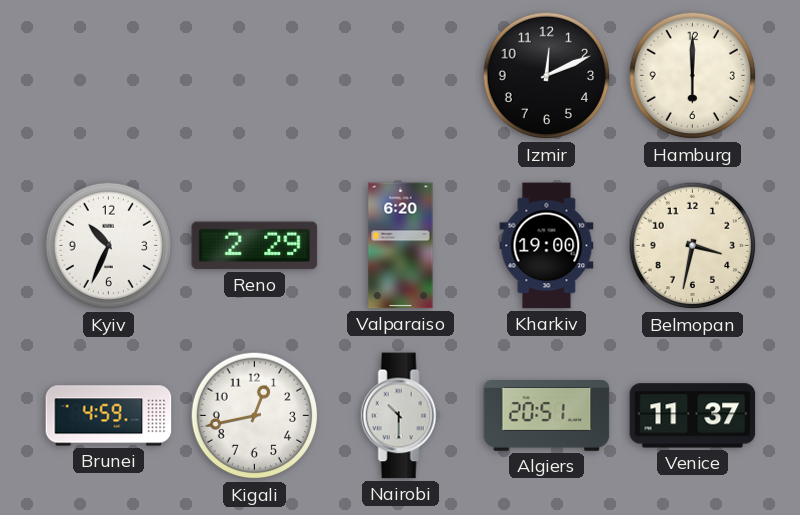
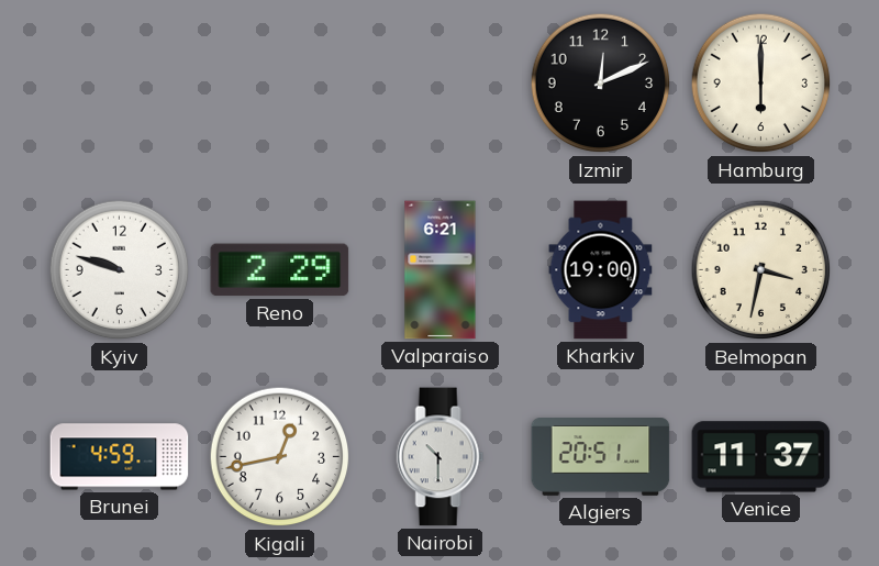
Kyiv: 10:34 -> 9:48 (120, 270)
Valparaiso: 6:20 -> 6:21 (441, 270)
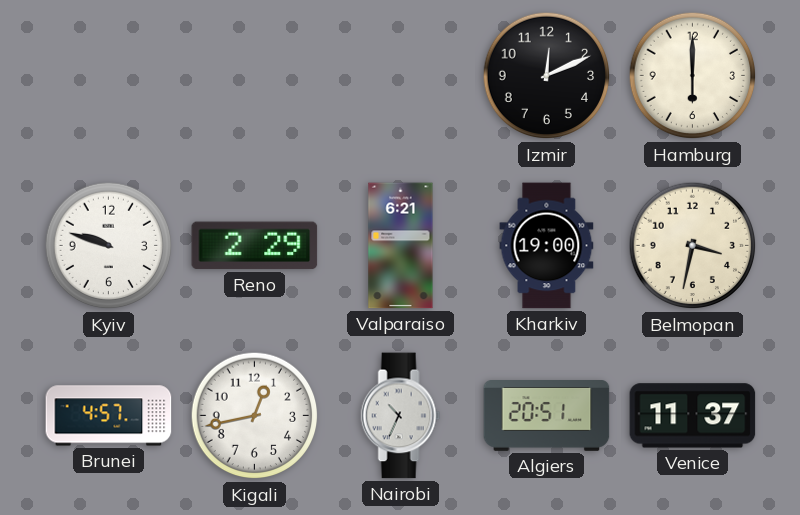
Brunei: 4:59 -> 4:57 (109, 416)
Nairobi: 10:30 -> 10:34 (401, 416)
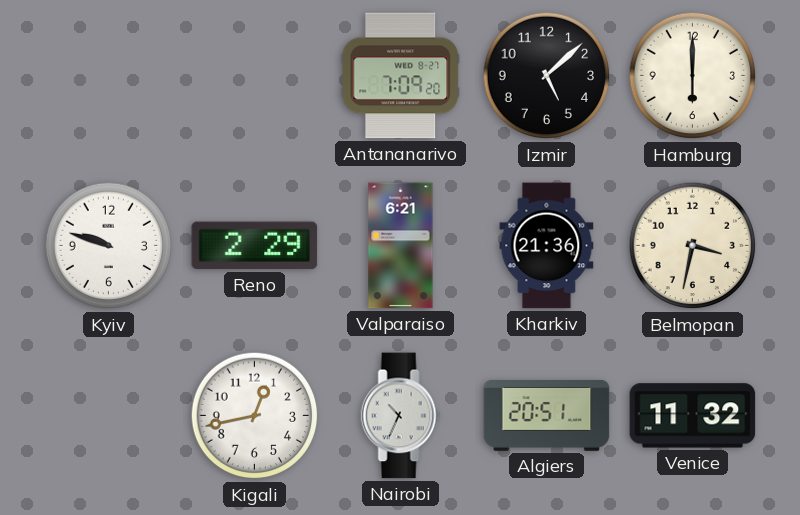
Antananarivo: none -> 7:09 (401, 76)
Izmir: 12:11 -> 5:08 (547, 76)
Kharkiv: 19:00 -> 21:36 (547, 246)
Brunei: 4:57 -> none (109, 416)
Venice: 11:37 -> 11:32 (693, 416)
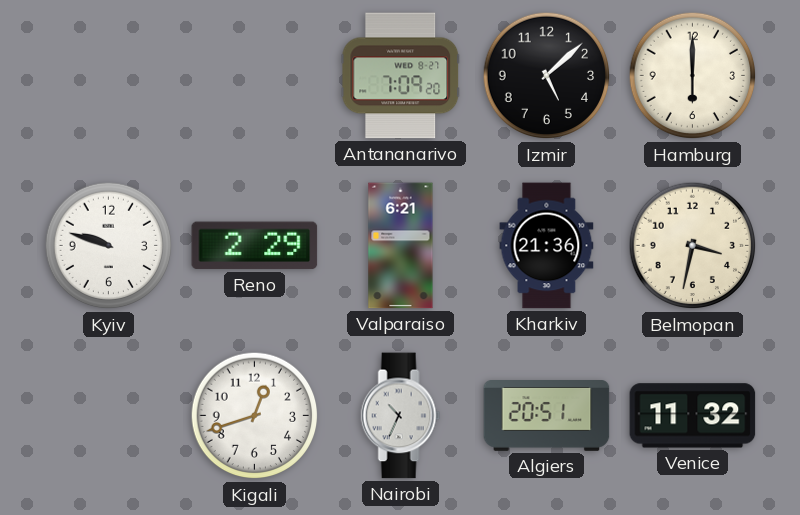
Kigali: 12:43 -> 12:42 (255, 416)
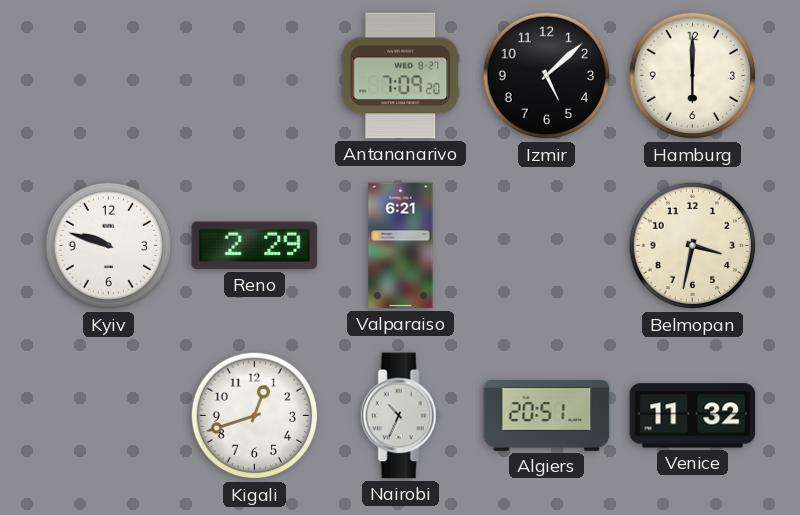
Kharkiv: 21:36 -> none (547, 246)
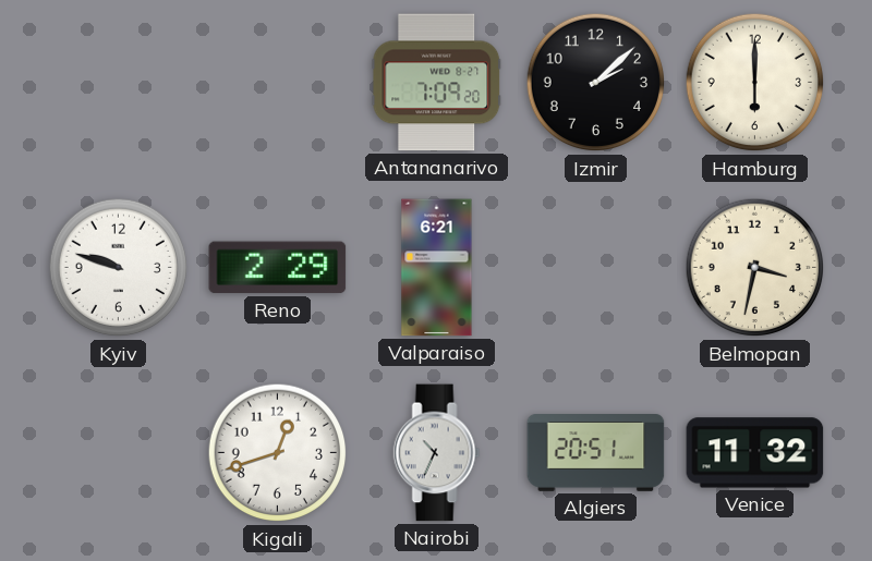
Izmir: 5:08 -> 2:08 (596, 83)
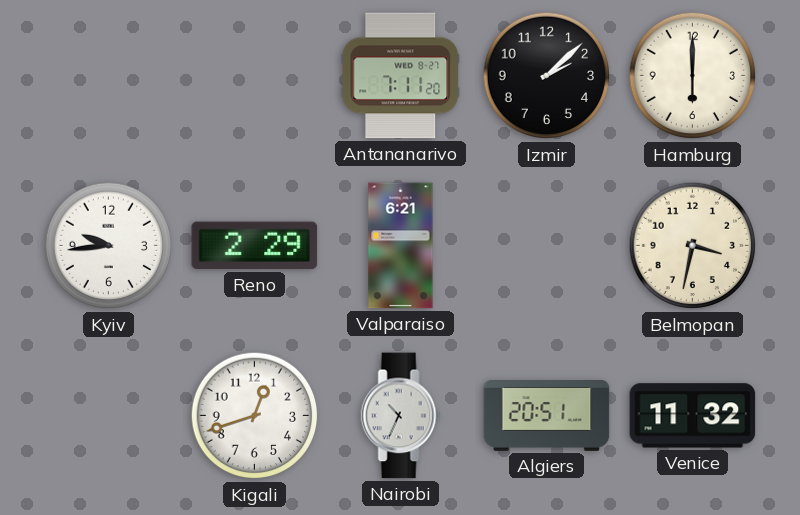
Antananarivo: 7:09 -> 7:11 (401, 76)
Kyiv: 9:48 -> 9:44 (109, 246)
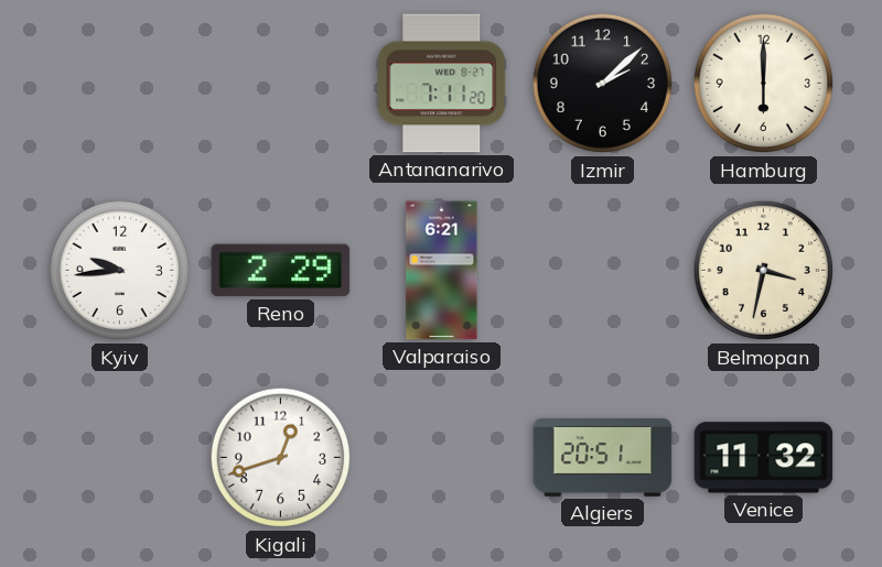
Nairobi: 10:34 -> none (401, 416)
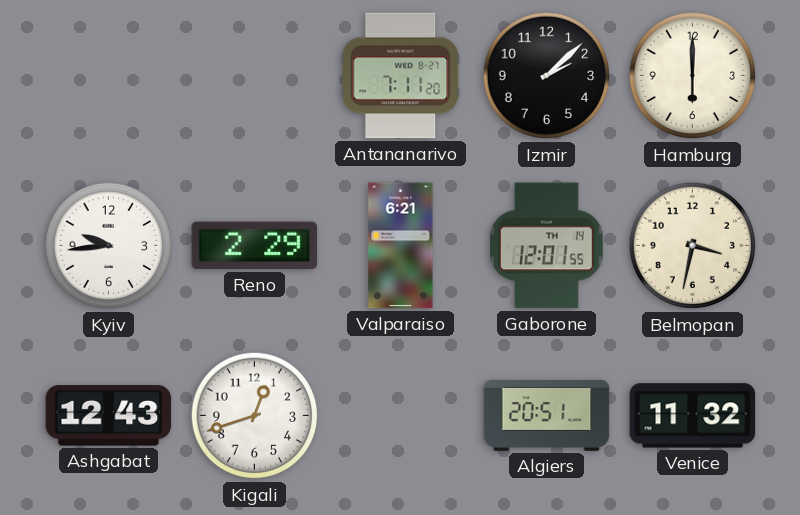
Gaborone: none -> 12:01 (546, 246)
Ashgabat: none -> 12:43 (109, 416)
